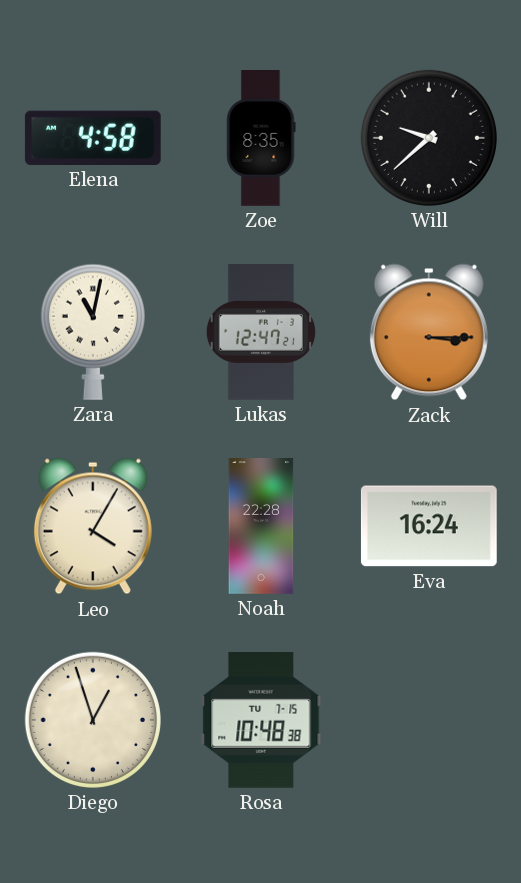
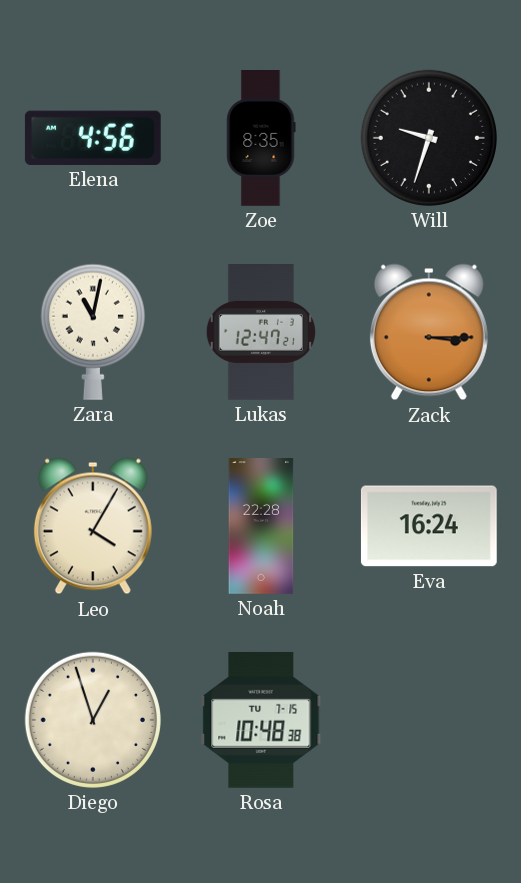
Elena: 4:58 -> 4:56 (93, 138)
Will: 9:38 -> 9:33 (429, 138)
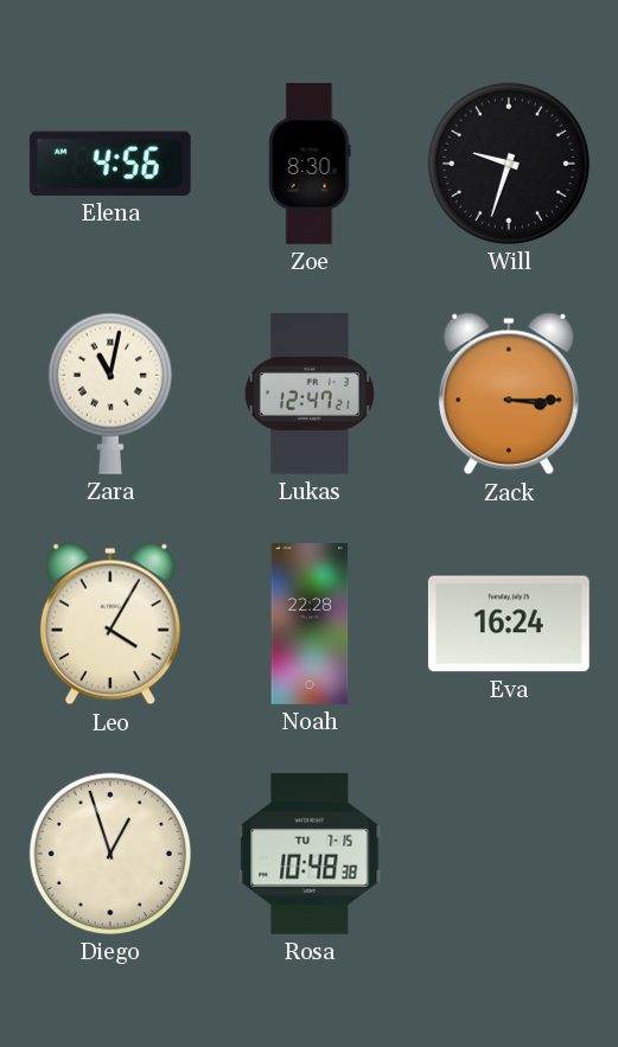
Zoe: 8:35 -> 8:30 (310, 165)
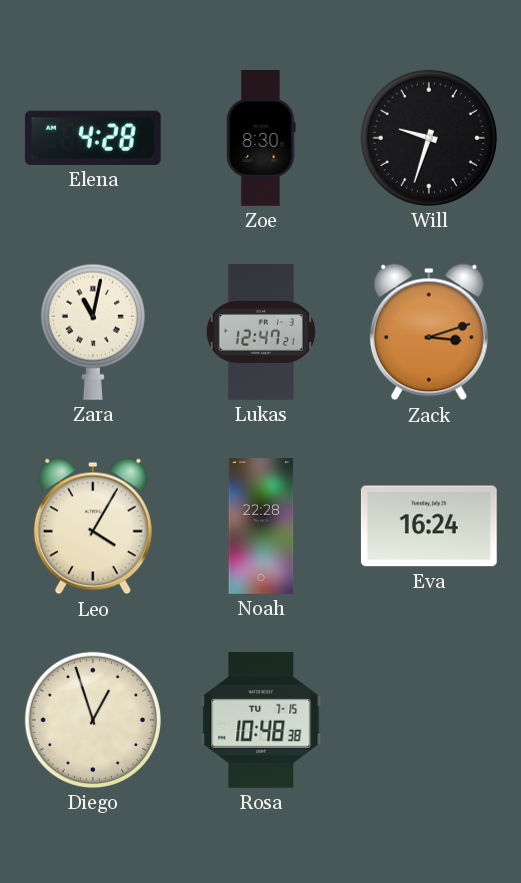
Elena: 4:56 -> 4:28 (93, 138)
Zack: 3:15 -> 3:12 (429, 332)
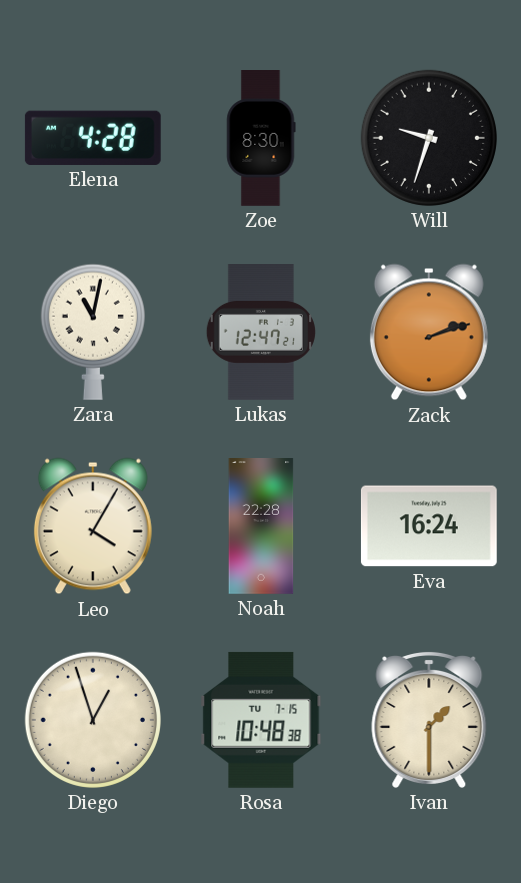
Zack: 3:12 -> 2:12 (429, 332)
Ivan: none -> 1:30 (429, 719)
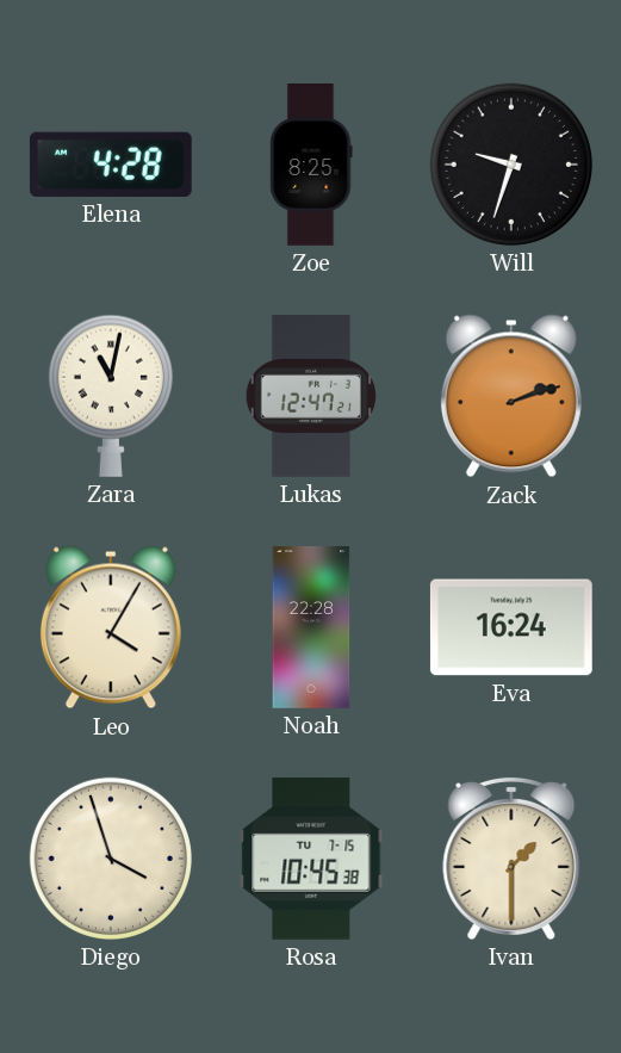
Zoe: 8:30 -> 8:25 (311, 166)
Diego: 12:57 -> 3:57 (111, 859)
Rosa: 10:48 -> 10:45 (311, 859)
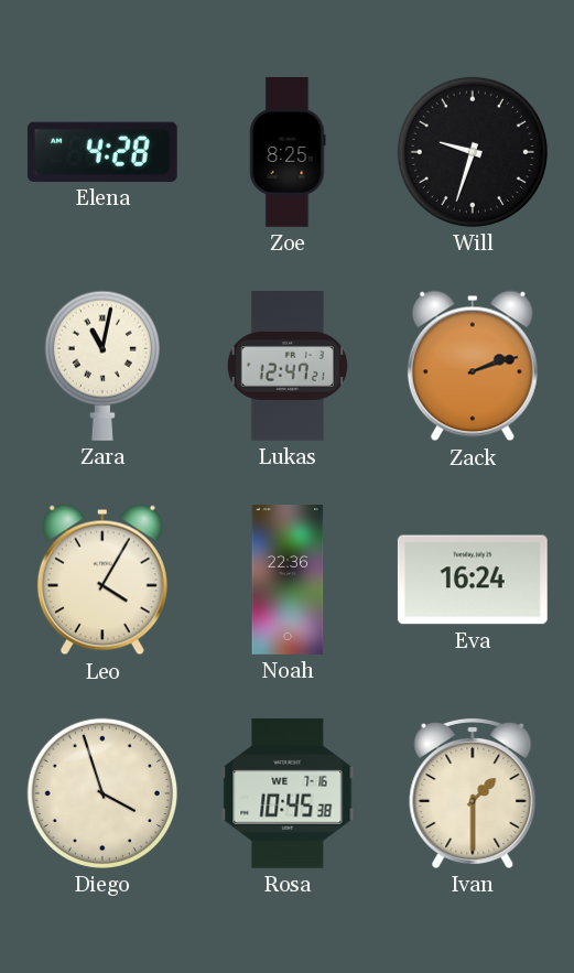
Noah: 22:28 -> 22:36 (288, 581)
Rosa date: TU 7-15 -> WE 7-16 (288, 793)
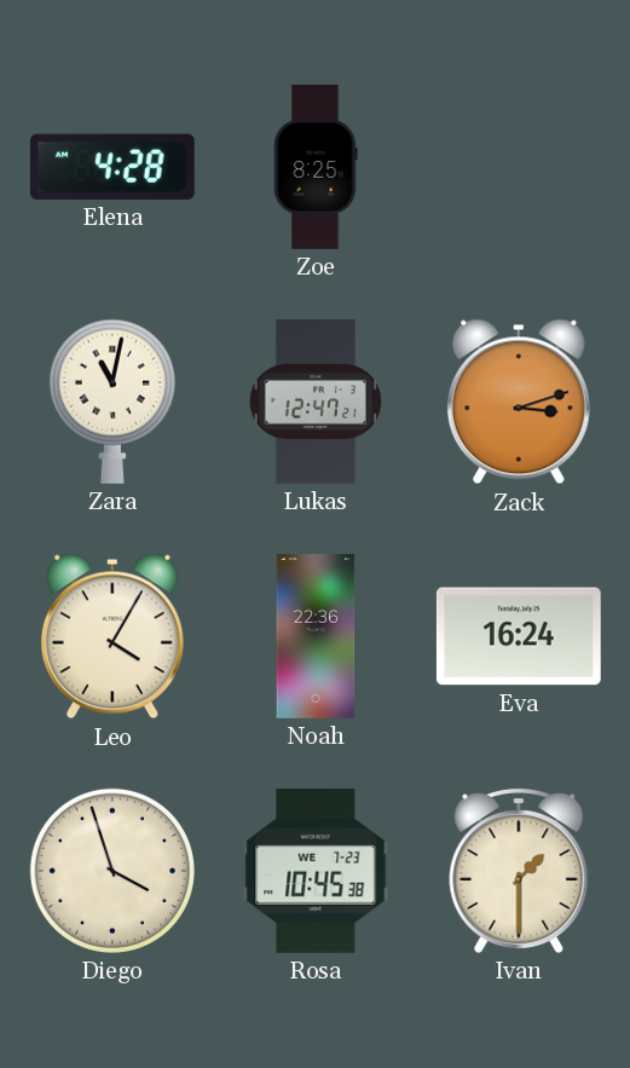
Will: 9:33 -> none (473, 152)
Zack: 2:12 -> 3:12 (519, 402)
Rosa date: WE 7-16 -> WE 7-23 (316, 871)
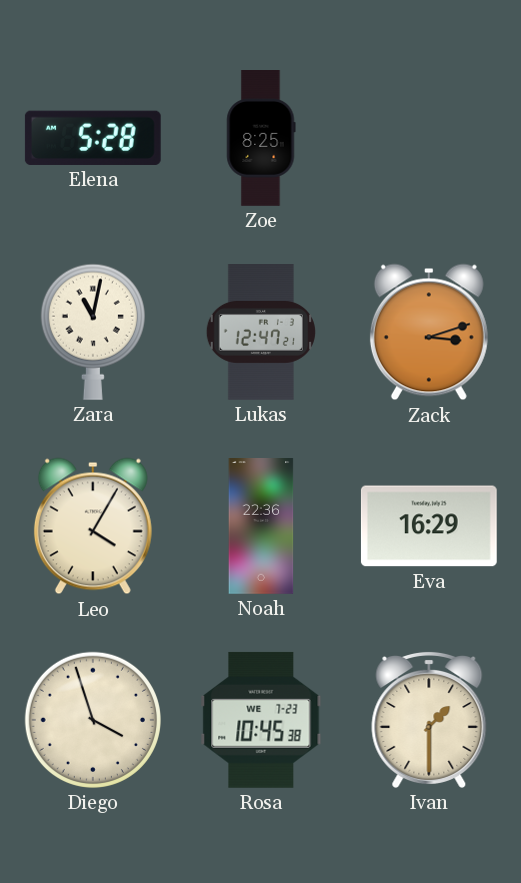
Elena: 4:28 -> 5:28 (93, 138)
Eva: 16:24 -> 16:29 (429, 526)
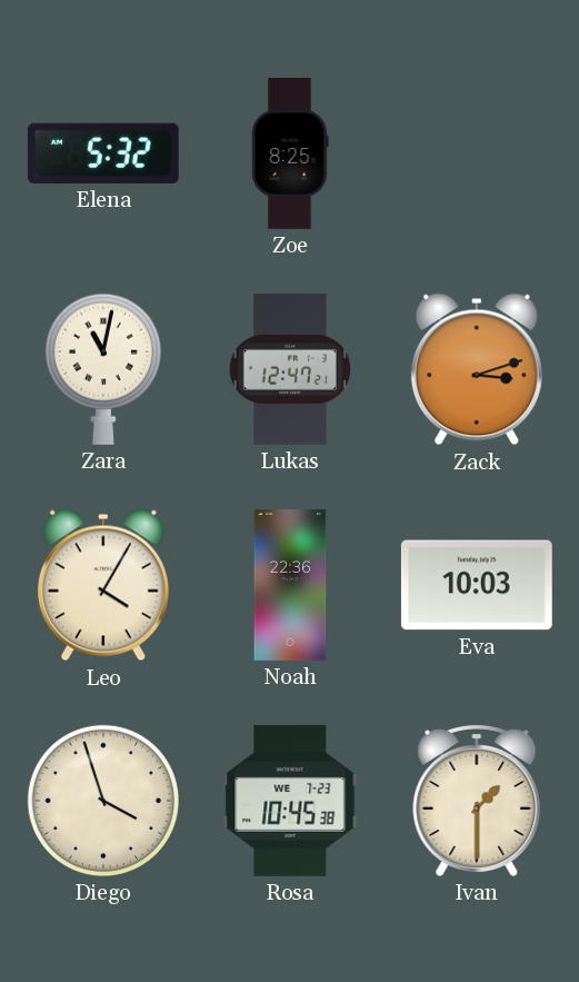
Elena: 5:28 -> 5:32 (103, 153)
Eva: 16:29 -> 10:03 (477, 585)
